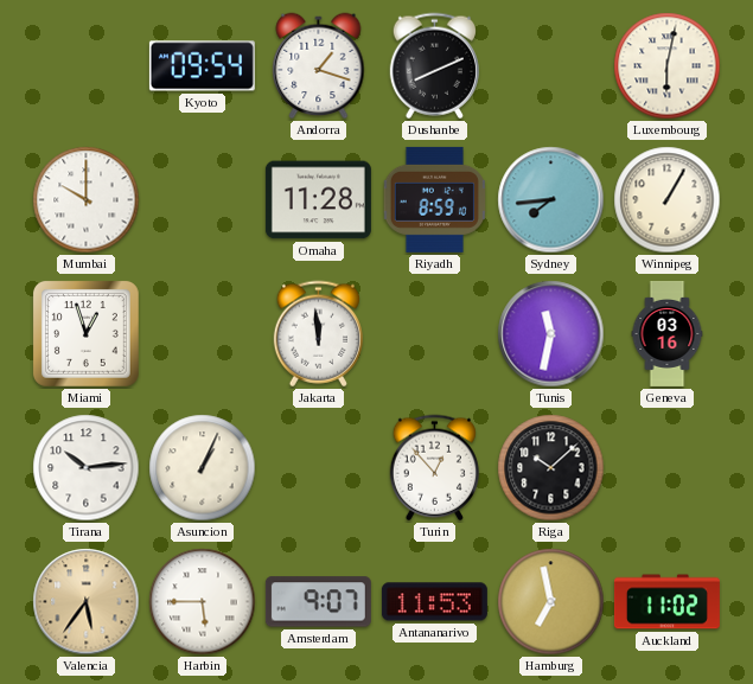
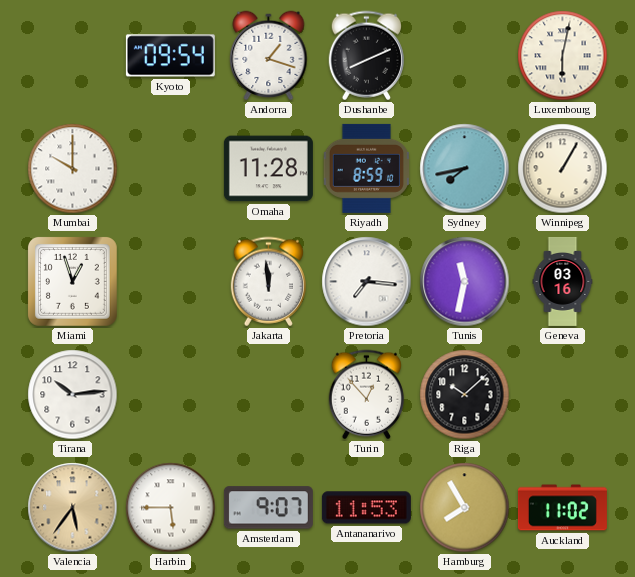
Sydney: 7:44 -> 7:43 (465, 169)
Pretoria: none -> 7:16 (367, 282)
Asuncion: 1:04 -> none (203, 468)
Hamburg: 6:58 -> 7:55 (465, 508)
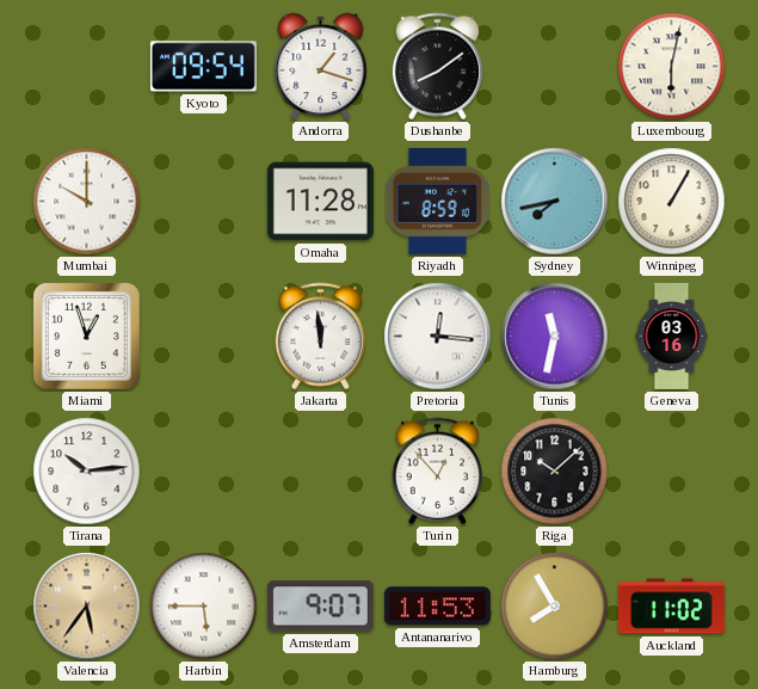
Dushanbe: 8:11 -> 8:09 (437, 67)
Pretoria: 7:16 -> 12:16 (438, 337)
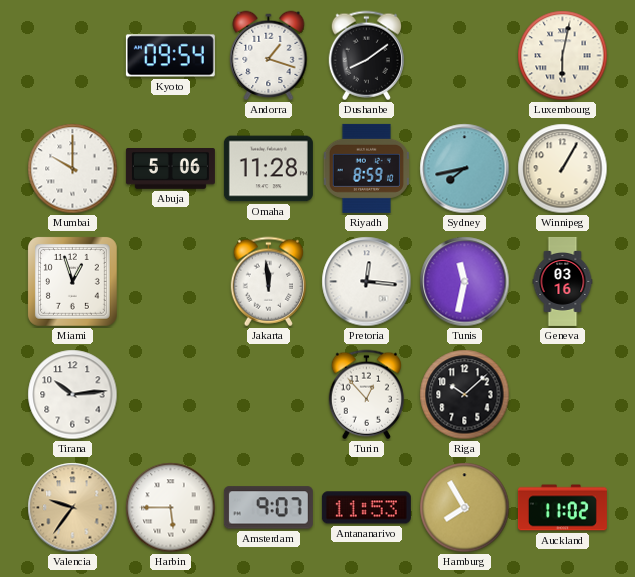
Abuja: none -> 5:06 (170, 169)
Valencia: 5:36 -> 9:36 (73, 508)
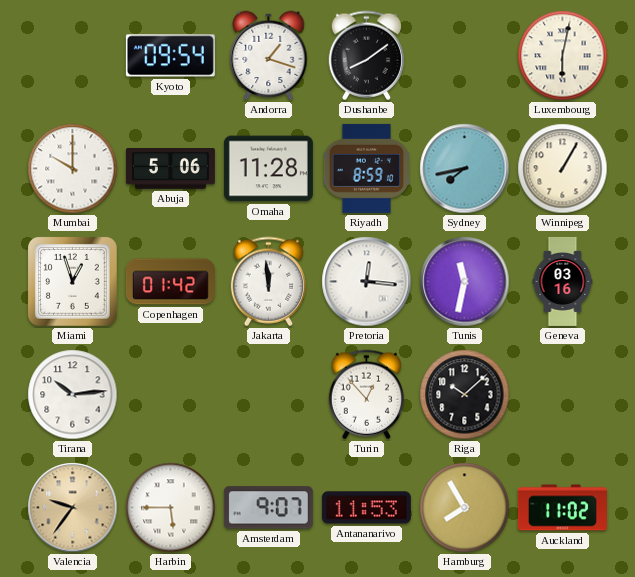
Copenhagen: none -> 01:42 (170, 282)
